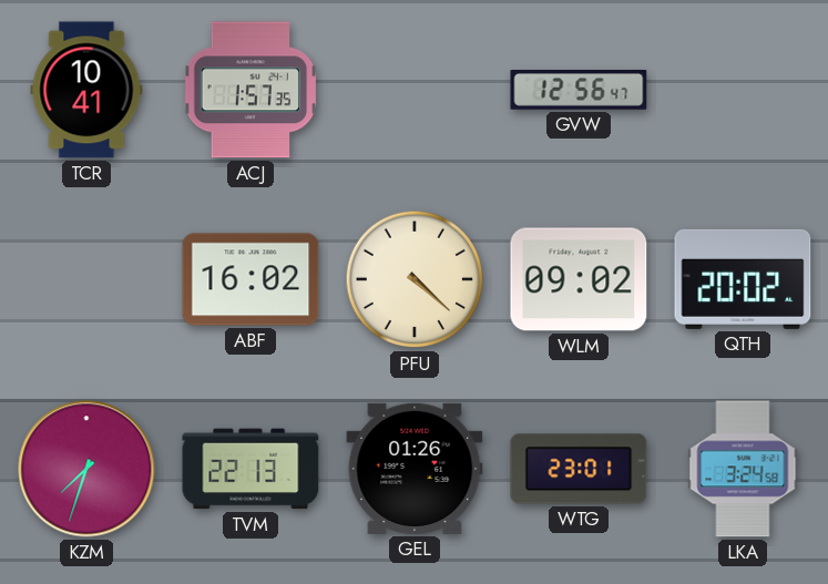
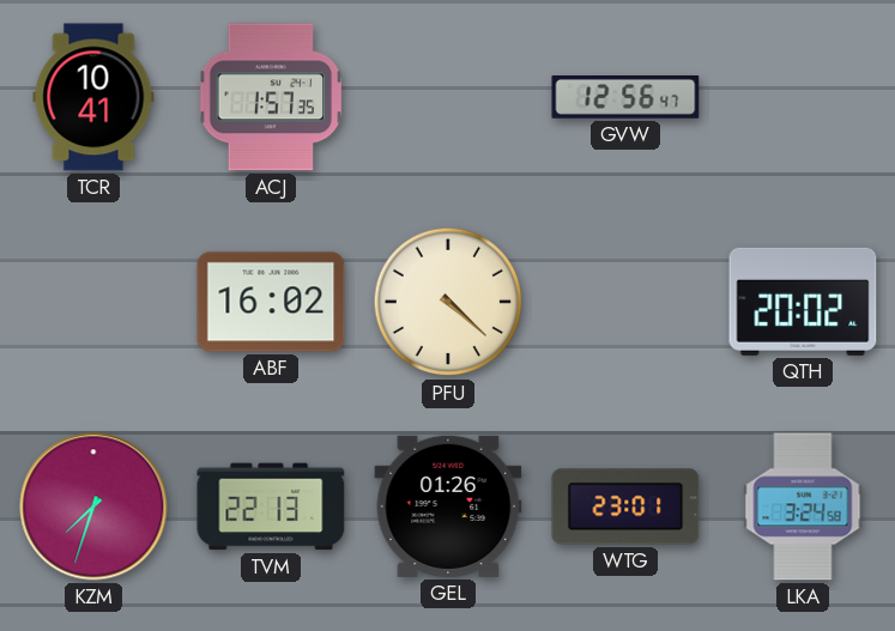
WLM: 09:02 -> none (579, 279)
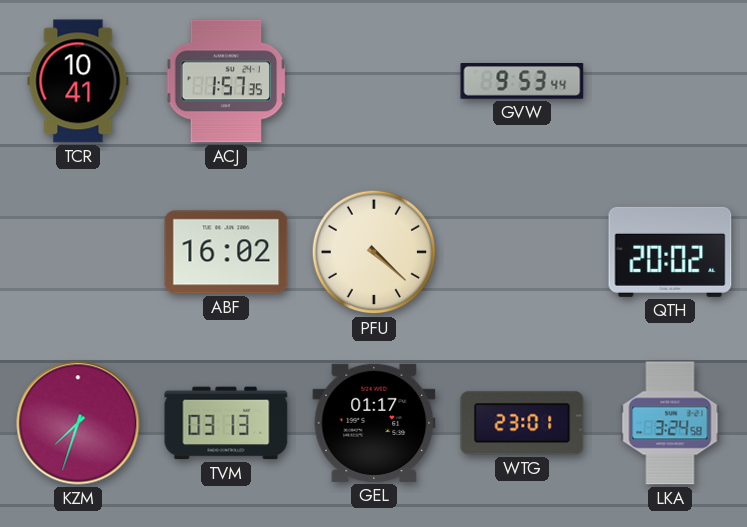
GVW: 12:56 -> 9:53 (522, 82)
TVM: 22:13 -> 03:13 (226, 423)
GEL: 01:26 -> 01:17 (374, 423)
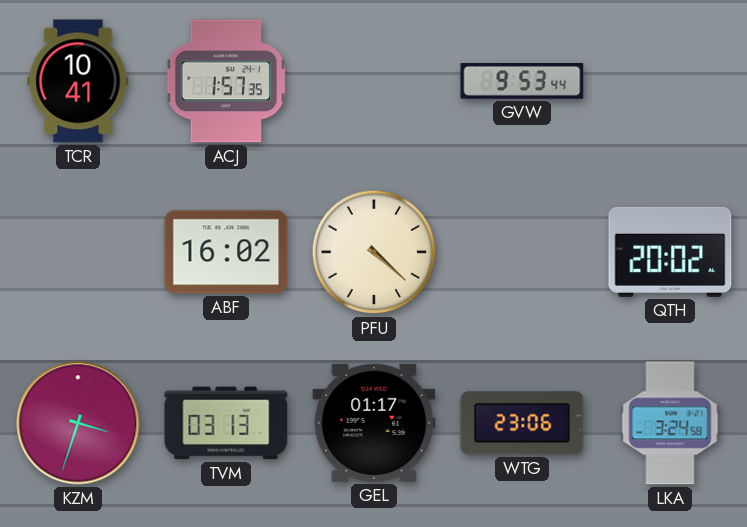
KZM: 7:33 -> 3:33 (78, 423)
WTG: 23:01 -> 23:06 (522, 423)
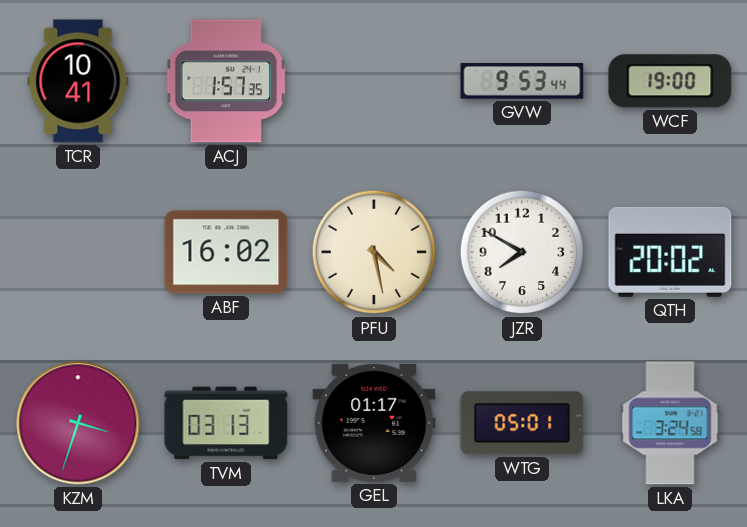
WCF: none -> 19:00 (670, 81)
PFU: 4:22 -> 4:28 (374, 252)
JZR: none -> 7:50 (522, 252)
WTG: 23:06 -> 05:01 (522, 423)
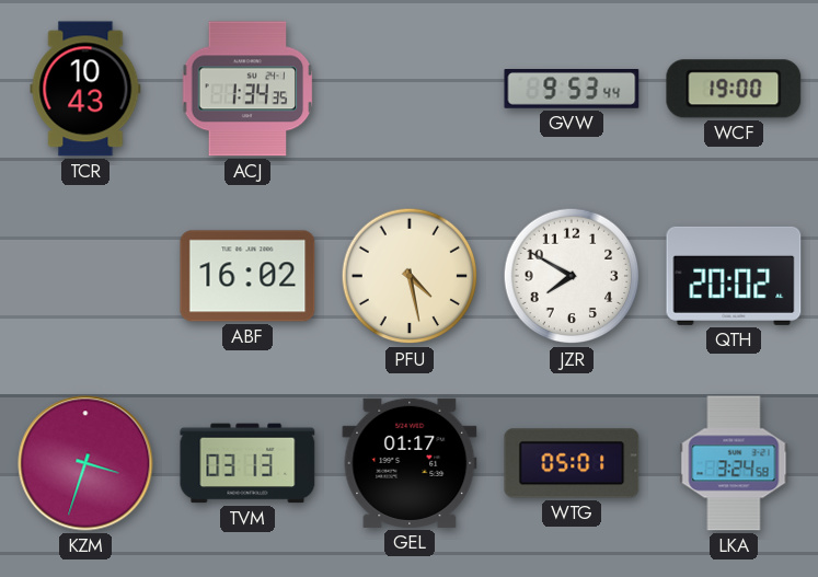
TCR: 10:41 -> 10:43 (85, 89)
ACJ: 1:57 -> 1:34 (247, 89)
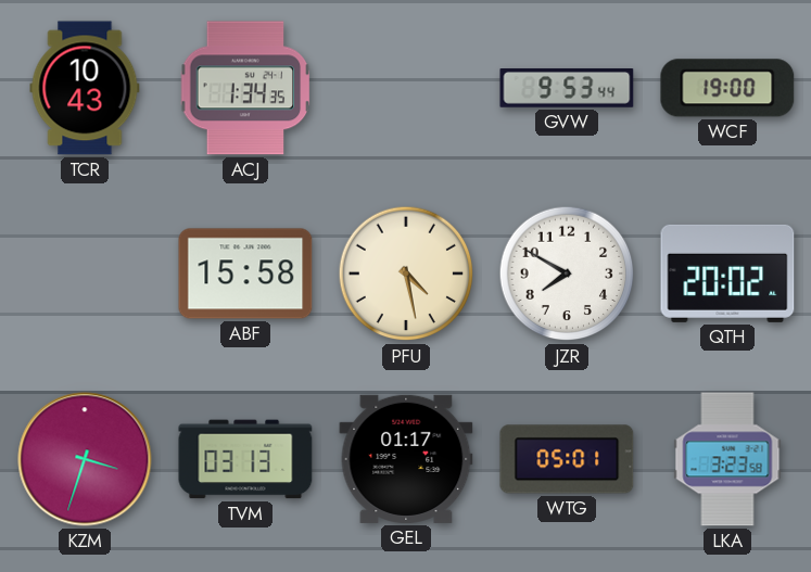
ABF: 16:02 -> 15:58 (245, 274)
LKA: 3:24 -> 3:23 (727, 459)
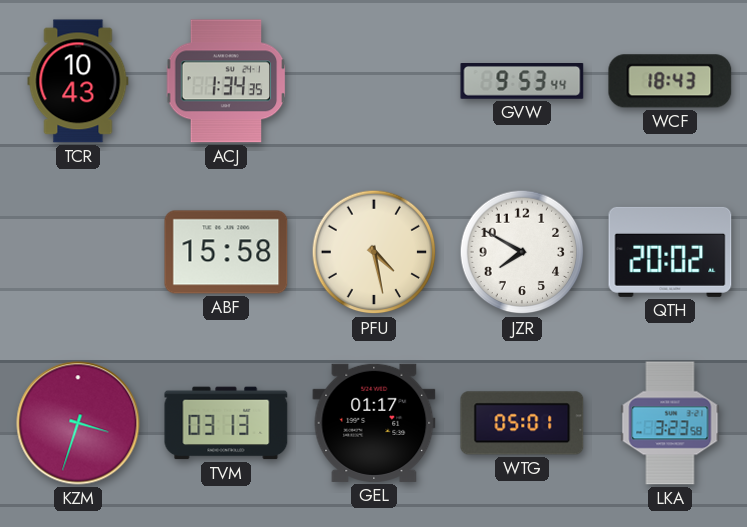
WCF: 19:00 -> 18:43 (670, 81)
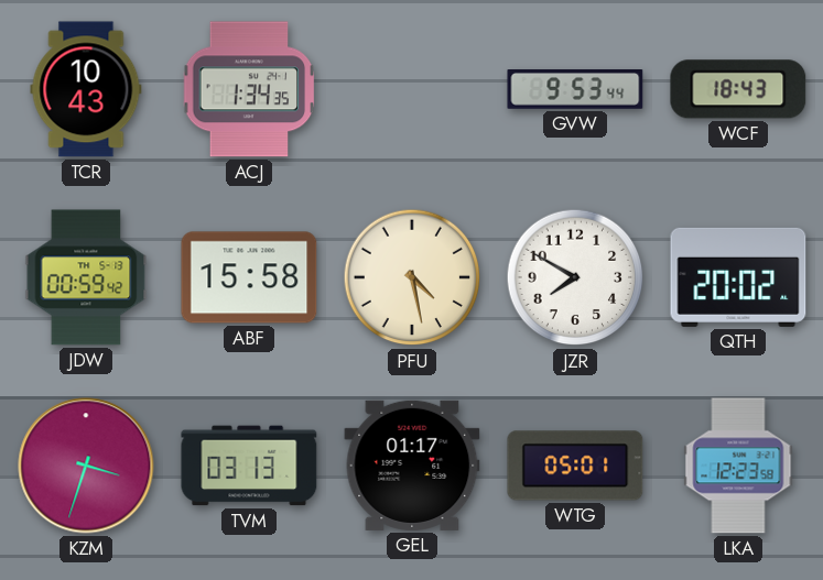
JDW: none -> 00:59 (86, 277)
LKA: 3:23 -> 12:23 (738, 466)
